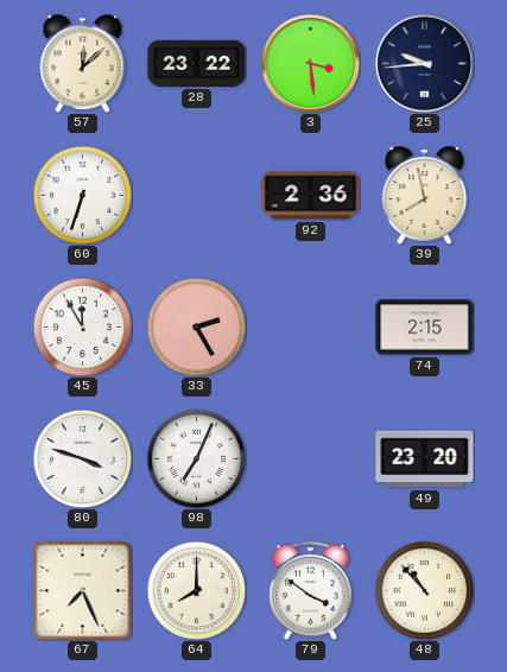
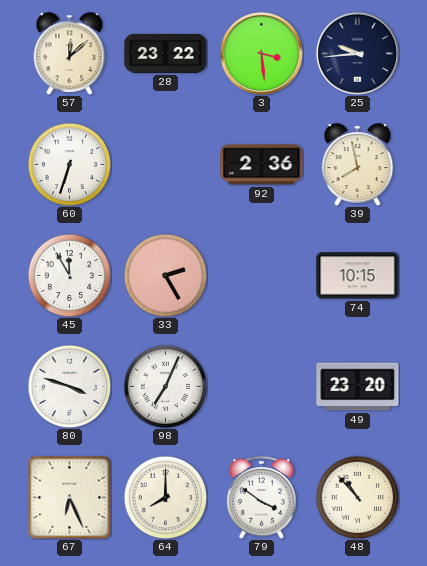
74: 2:15 -> 10:15 (358, 276)
67: 7:26 -> 6:26 (69, 497)
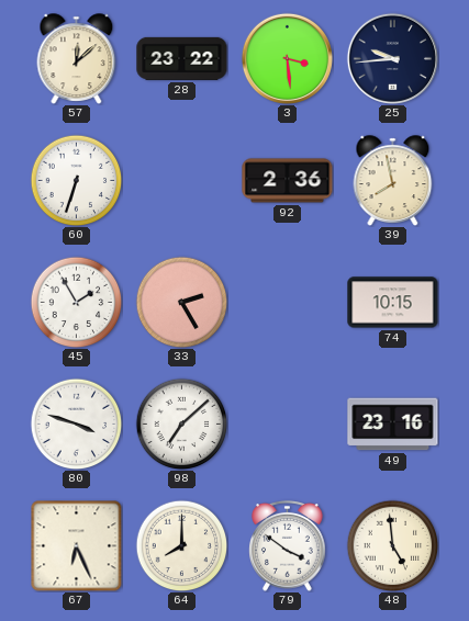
45: 11:55 -> 1:55 (76, 302)
98: 7:04 -> 7:08 (181, 424)
49: 23:20 -> 23:16 (393, 425)
48: 10:53 -> 4:59 (392, 545)
